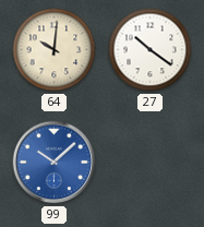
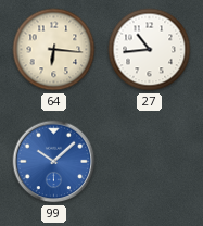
64: 10:01 -> 6:16 (54, 50)
27: 10:21 -> 10:44 (150, 50)
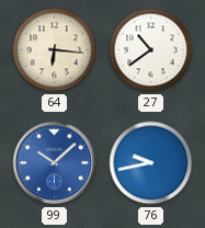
27: 10:44 -> 10:39 (151, 50)
76: none -> 9:43 (151, 163)
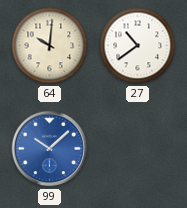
64: 6:16 -> 10:01 (50, 46)
76: 9:43 -> none (151, 163)
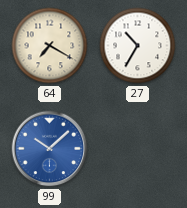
64: 10:01 -> 7:20 (50, 46)
27: 10:39 -> 10:35 (138, 46)
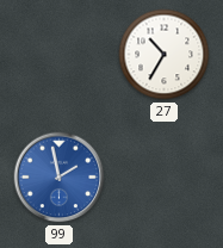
64: 7:20 -> none (50, 46)
99: 10:08 -> 1:58 (60, 178)
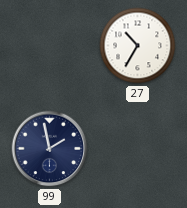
99 dial: blue -> navy (50, 149)
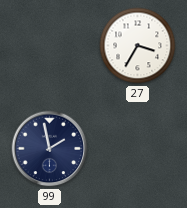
27: 10:35 -> 3:35 (138, 46)
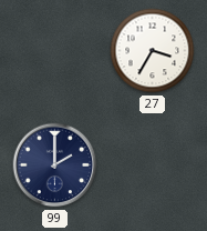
99: 1:58 -> 2:00 (55, 165)
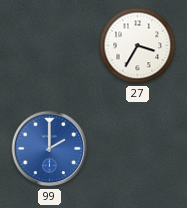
99 dial: navy -> blue (50, 149)
